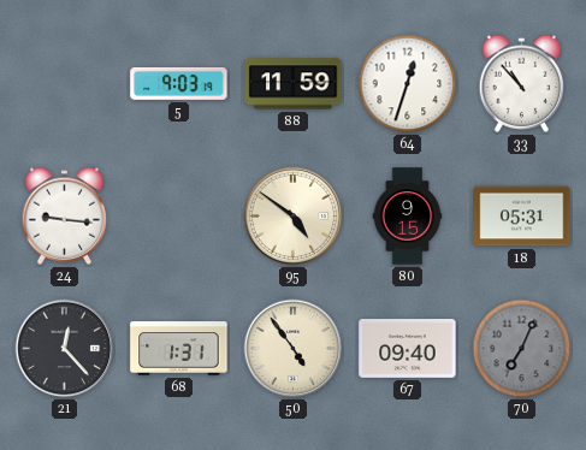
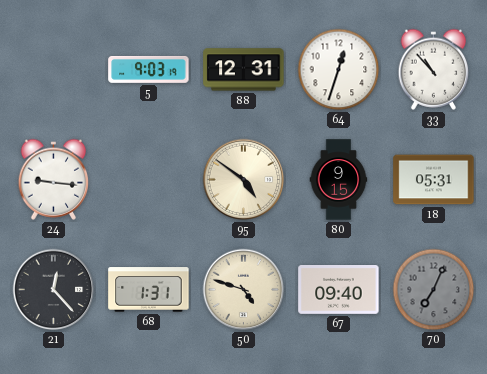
88: 11:59 -> 12:31 (244, 70)
50: 4:54 -> 4:48 (244, 290)
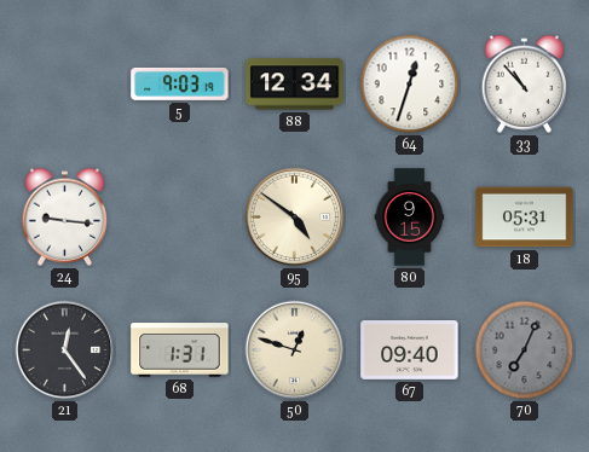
88: 12:31 -> 12:34 (295, 85)
21: 12:23 -> 12:24 (65, 350)
50: 4:48 -> 12:48 (295, 350)
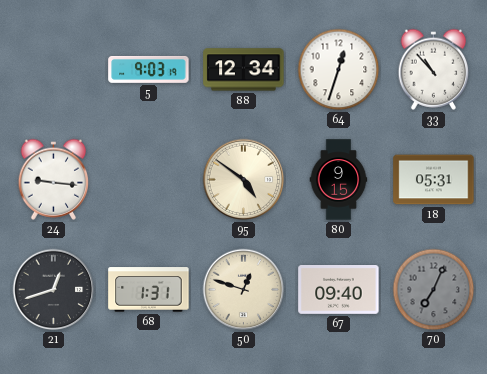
21: 12:24 -> 12:42 (54, 290)
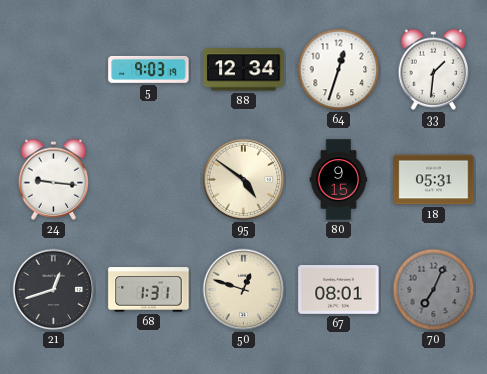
33: 10:53 -> 1:31 (434, 69)
67: 09:40 -> 08:01 (339, 290)
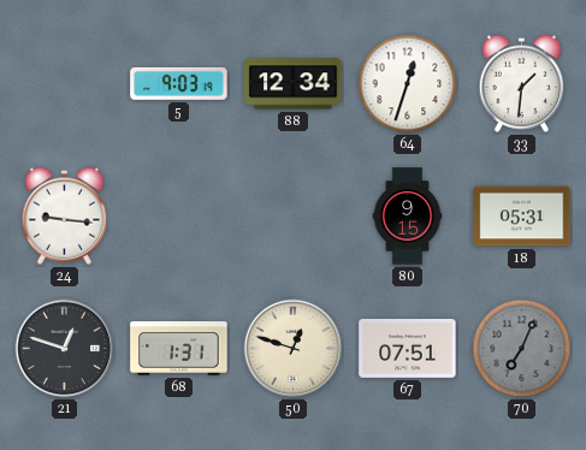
95: 4:51 -> none (244, 180)
21: 12:42 -> 12:48 (65, 349)
67: 08:01 -> 07:51 (408, 349)
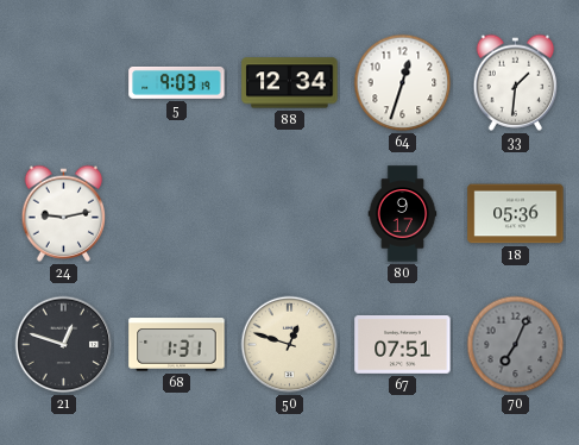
24: 9:16 -> 9:13 (64, 213)
80: 9:15 -> 9:17 (403, 214)
18: 05:31 -> 05:36 (516, 214)
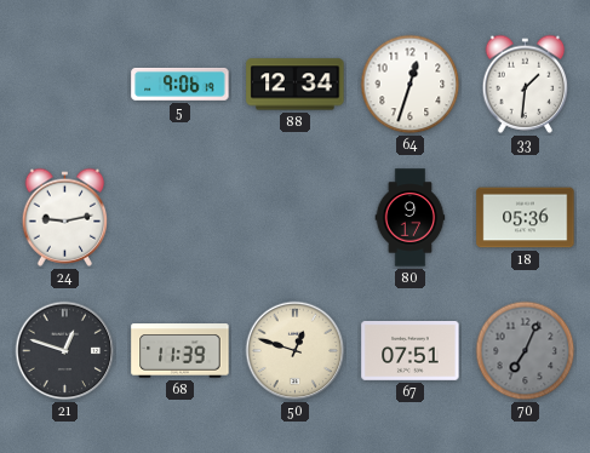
5: 9:03 -> 9:06 (181, 84)
68: 1:31 -> 11:39 (181, 351)
